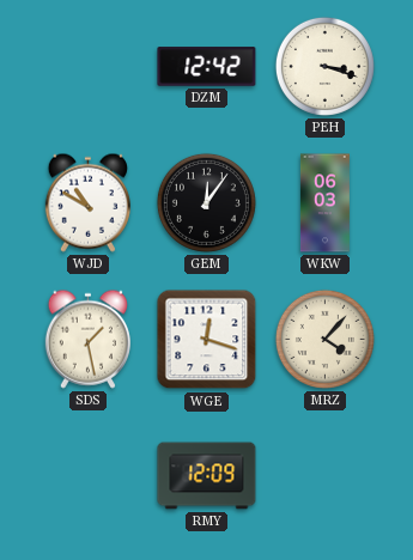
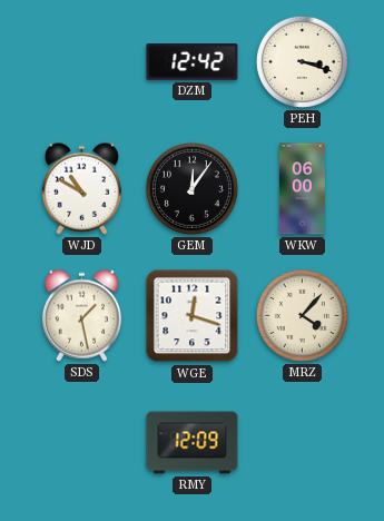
WKW: 06:03 -> 06:00 (302, 189)
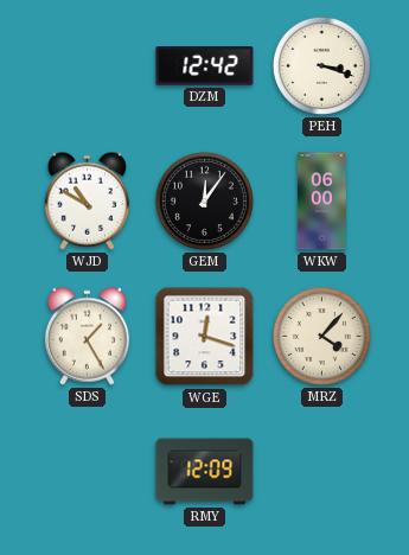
SDS: 1:28 -> 1:25 (87, 336)
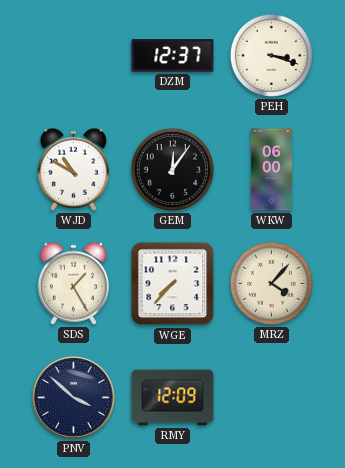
DZM: 12:42 -> 12:37 (173, 56)
WGE: 12:18 -> 7:37 (173, 284)
PNV: none -> 3:52 (73, 397)
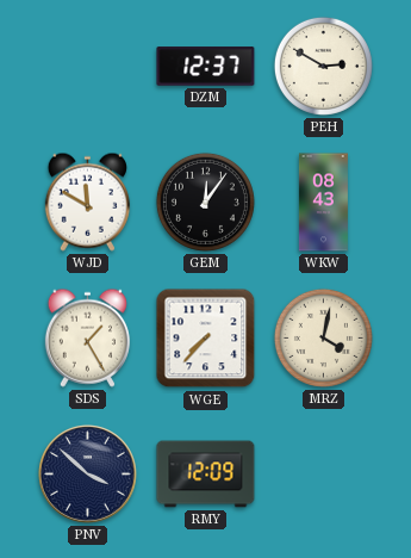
PEH: 3:18 -> 2:50 (323, 66)
WJD: 10:50 -> 11:50 (87, 201)
WKW: 06:00 -> 08:43 (323, 203)
MRZ: 4:07 -> 4:02 (323, 337)
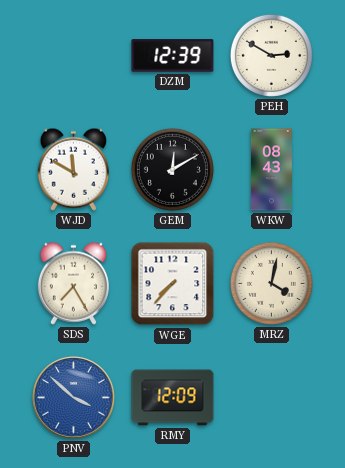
DZM: 12:37 -> 12:39 (173, 56)
GEM: 12:06 -> 12:10 (172, 169)
SDS: 1:25 -> 7:25 (73, 283)
PNV dial: navy -> blue (73, 397)
